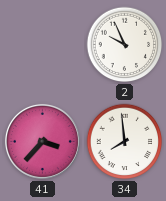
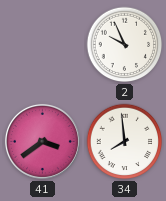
41: 3:37 -> 3:39 (42, 141)
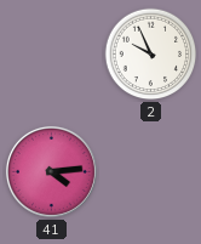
41: 3:39 -> 4:14 (51, 171)
34: 7:59 -> none (125, 142)
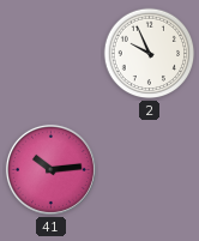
41: 4:14 -> 10:14 (50, 169)
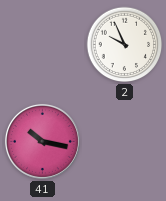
41: 10:14 -> 10:17 (42, 141)
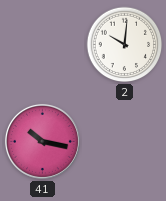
2: 9:56 -> 10:01 (125, 45)
